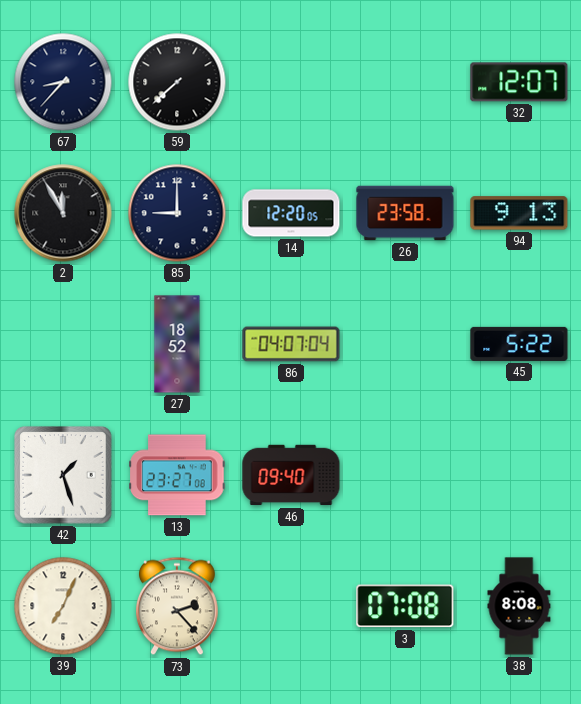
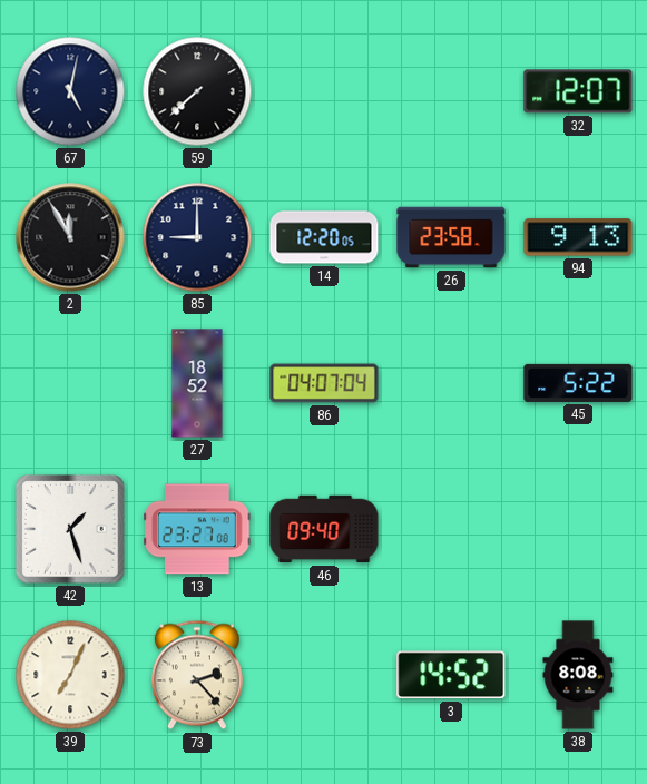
67: 8:37 -> 5:02 (70, 91)
3: 07:08 -> 14:52 (451, 675)
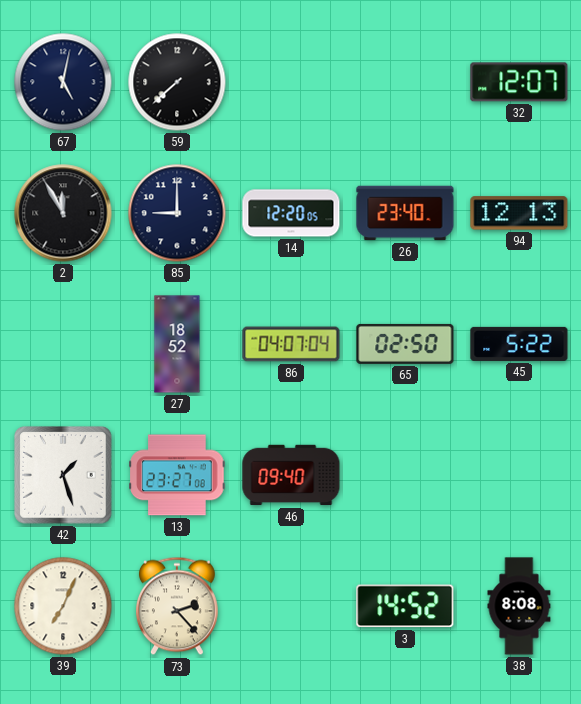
26: 23:58 -> 23:40 (405, 213)
94: 9:13 -> 12:13 (519, 213)
65: none -> 02:50 (405, 344)
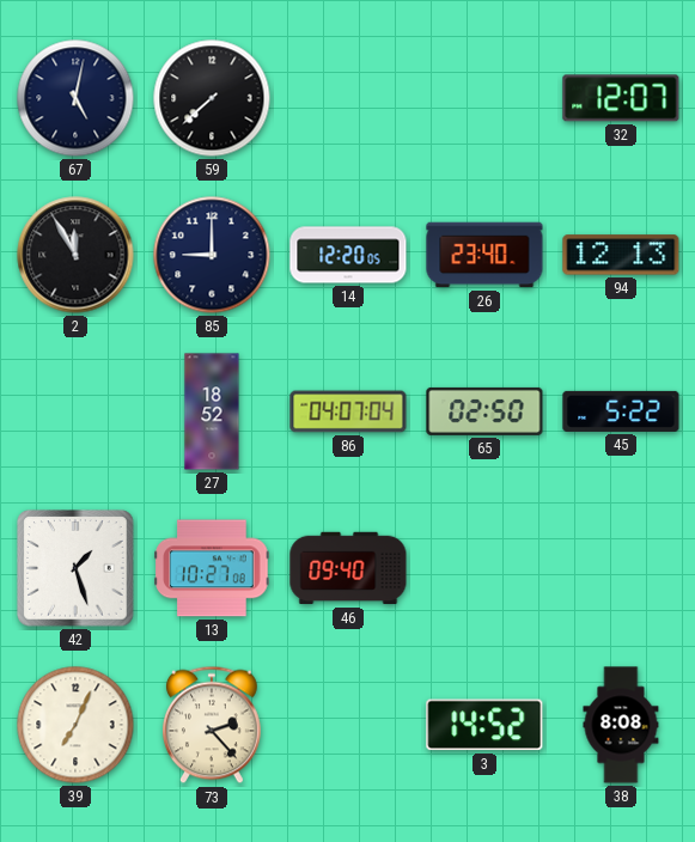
13: 23:27 -> 10:27 (212, 568)
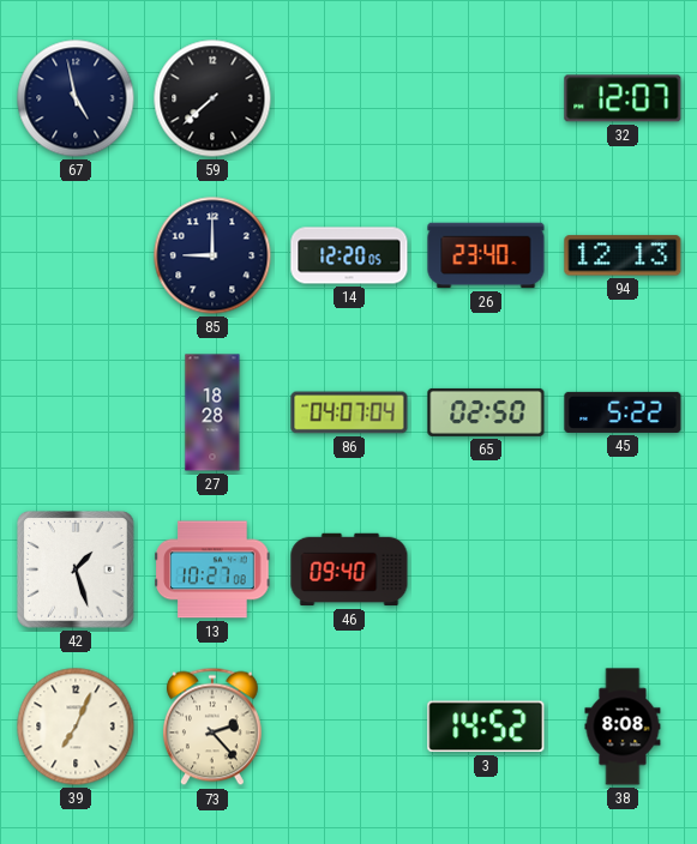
67: 5:02 -> 4:58 (76, 98)
2: 11:55 -> none (75, 255)
27: 18:52 -> 18:28 (212, 412)
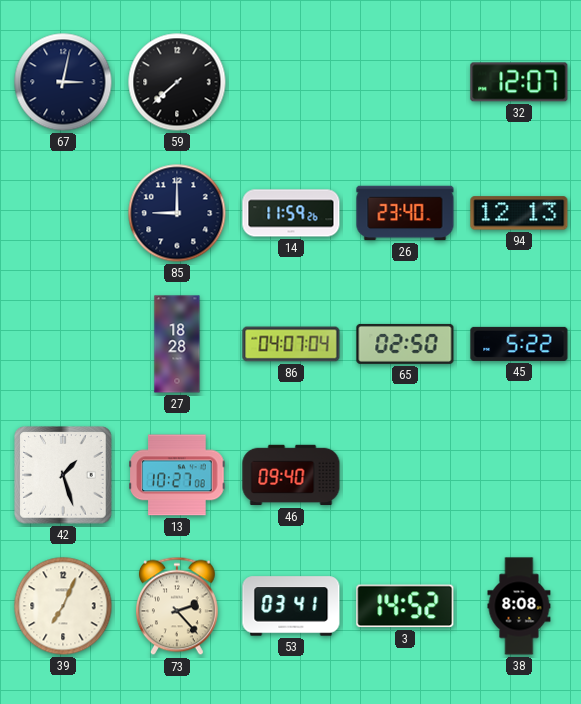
67: 4:58 -> 3:02 (63, 82)
14: 12:20 -> 11:59 (291, 213)
53: none -> 03:41 (291, 606)
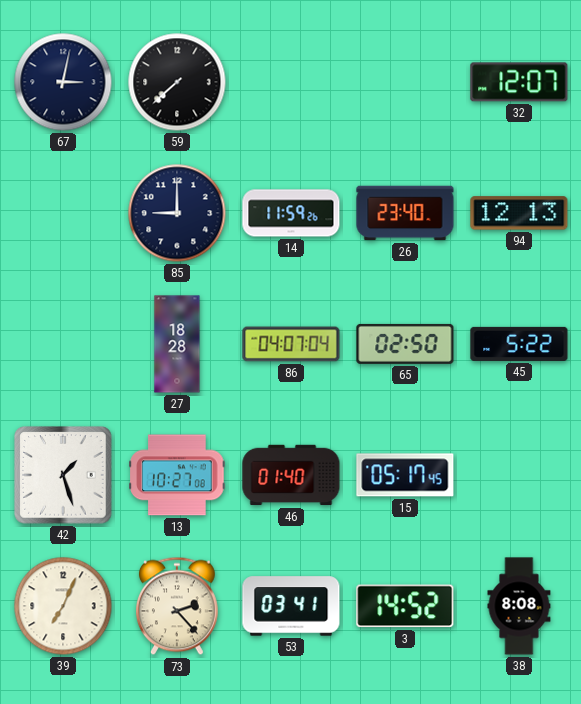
46: 09:40 -> 01:40 (291, 475)
15: none -> 05:17 (405, 475)
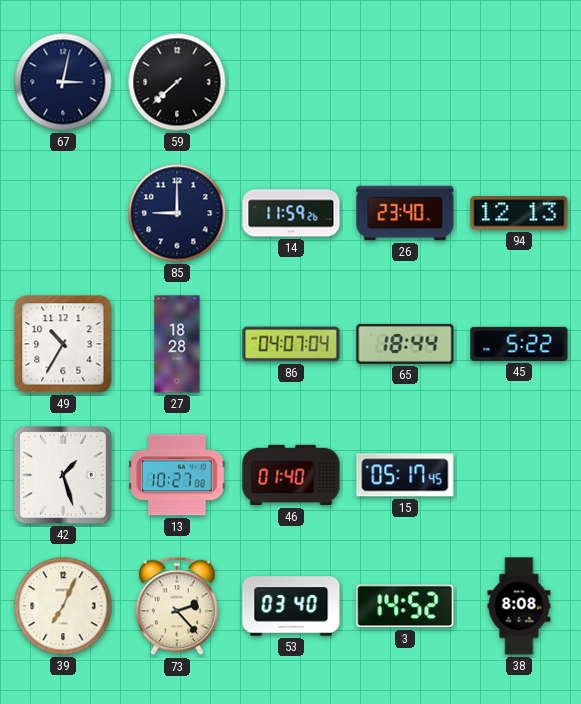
32: 12:07 -> none (519, 82)
49: none -> 10:35 (63, 344)
65: 02:50 -> 18:44 (405, 344)
53: 03:41 -> 03:40 (291, 606)
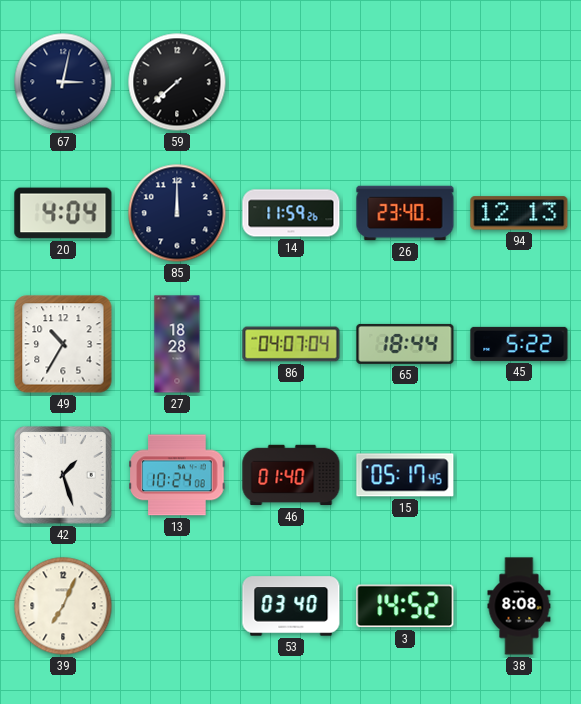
20: none -> 4:04 (63, 213)
85: 9:00 -> 12:00 (177, 213)
13: 10:27 -> 10:24 (177, 475)
73: 2:23 -> none (178, 606)
